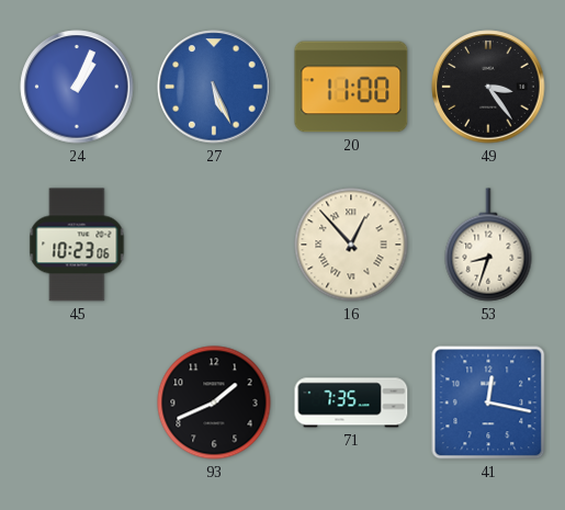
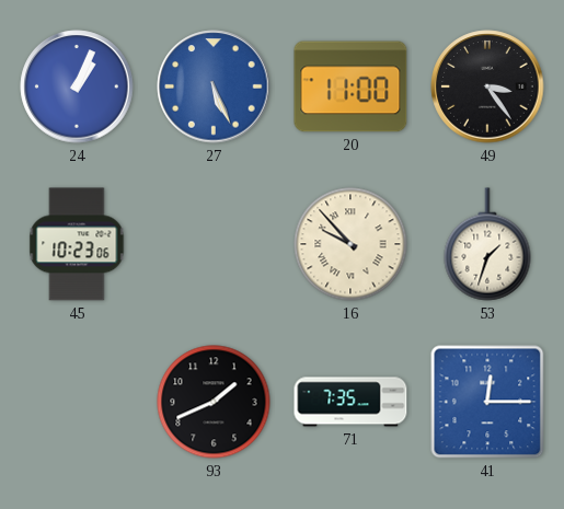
16: 12:53 -> 9:53 (350, 244)
53: 8:33 -> 1:33 (487, 244)
41: 12:17 -> 12:15 (487, 402)
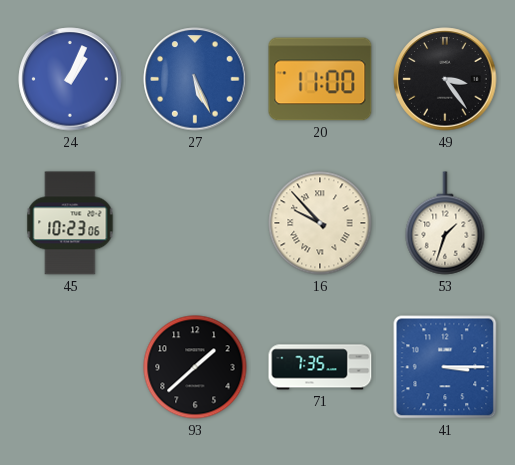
93: 1:41 -> 1:38 (195, 367)
41: 12:15 -> 3:15 (445, 367)
